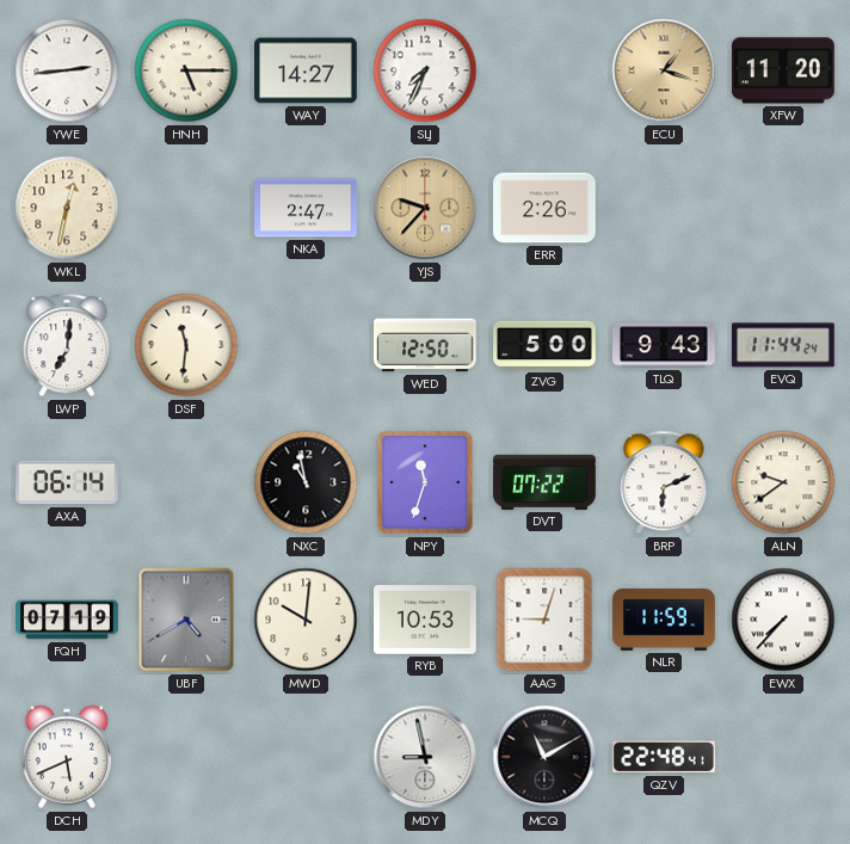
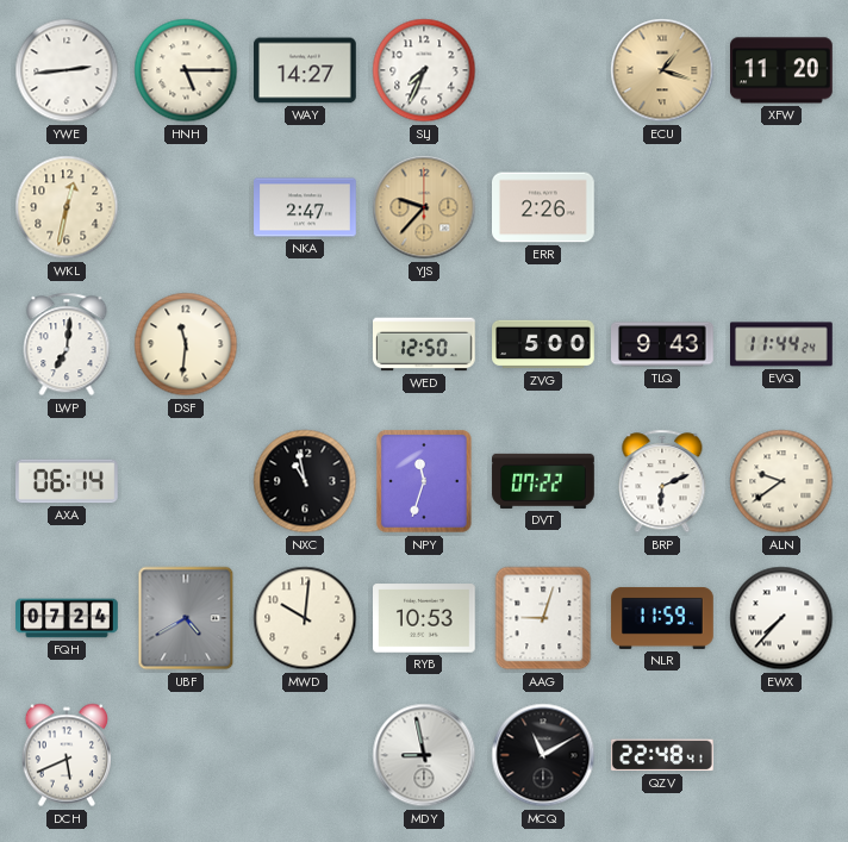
FQH: 07:19 -> 07:24 (67, 618)
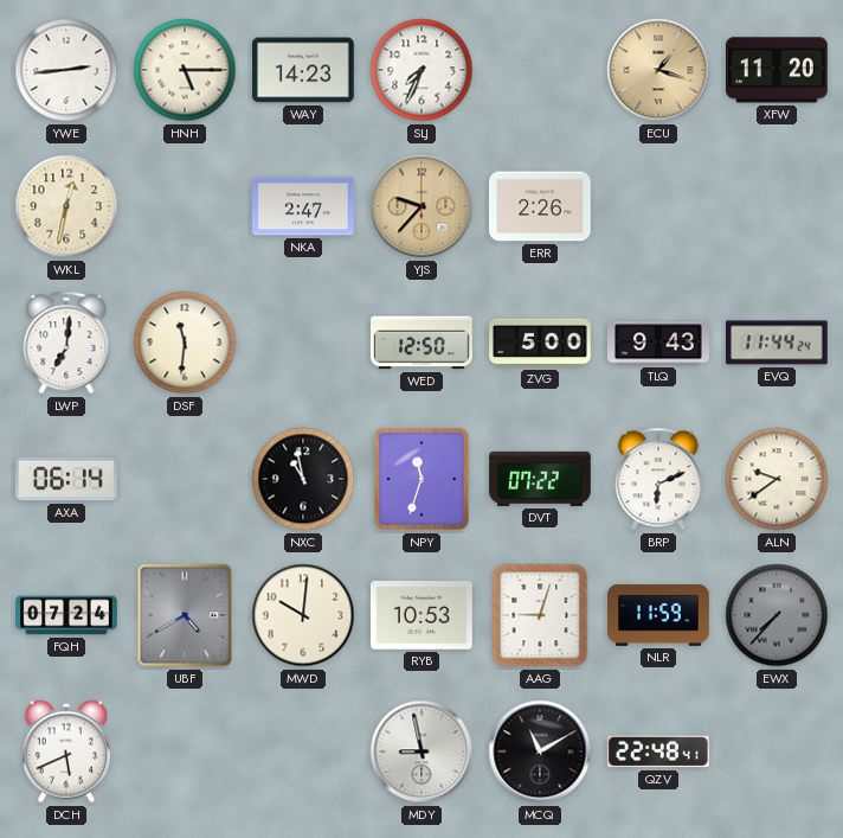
WAY: 14:27 -> 14:23 (303, 70)
EWX dial: white -> grey (777, 615)
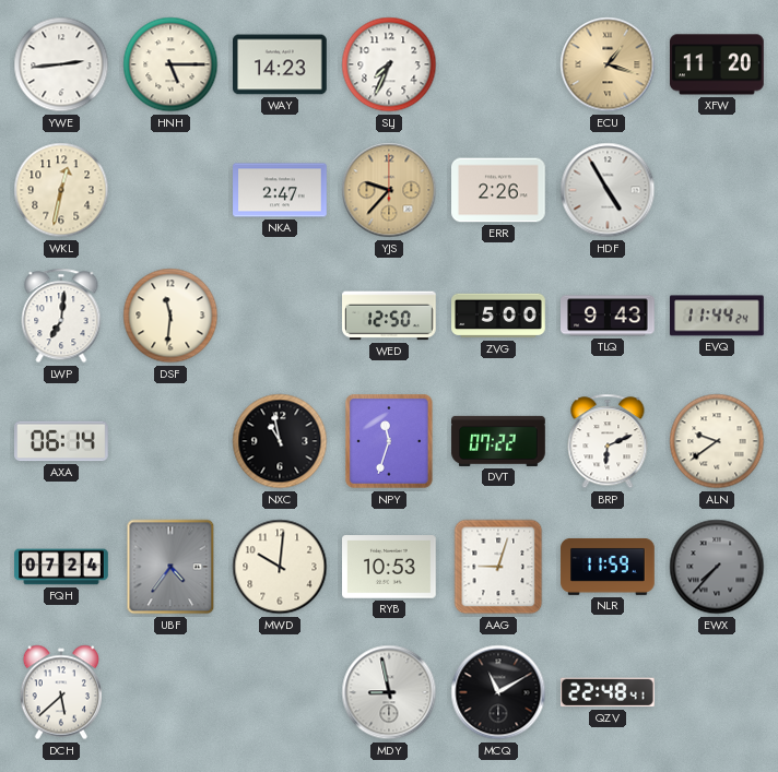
HDF: none -> 4:55 (608, 190)
UBF: 4:40 -> 4:36 (170, 567)
DCH: 5:41 -> 5:38 (60, 692)
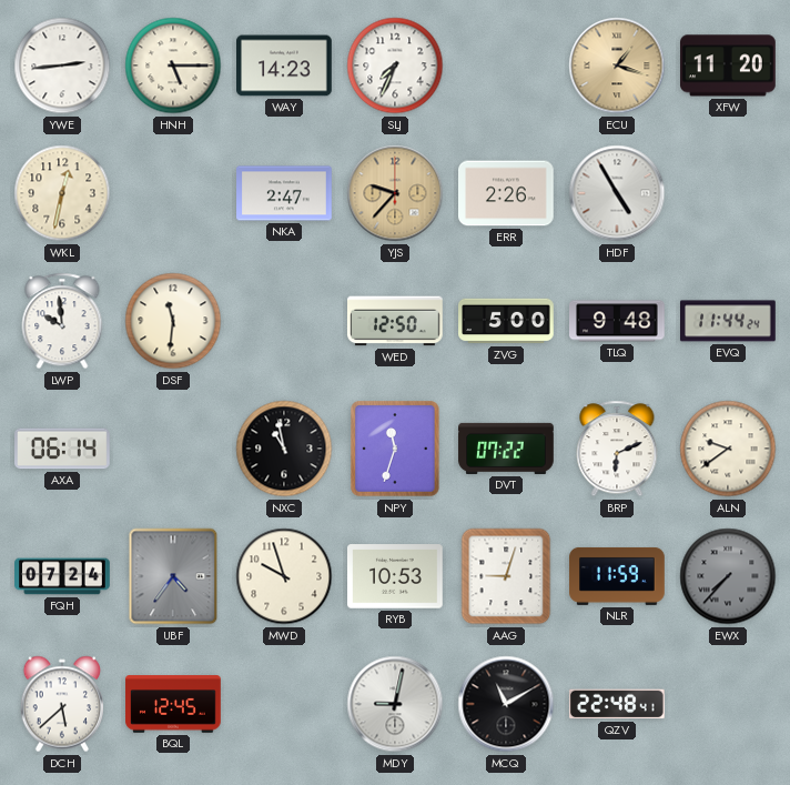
LWP: 7:01 -> 9:59 (62, 321)
TLQ: 9:43 -> 9:48 (617, 321)
MWD: 10:01 -> 9:57 (284, 576)
BQL: none -> 12:45 (173, 704)
MDY: 8:58 -> 9:02 (395, 704)
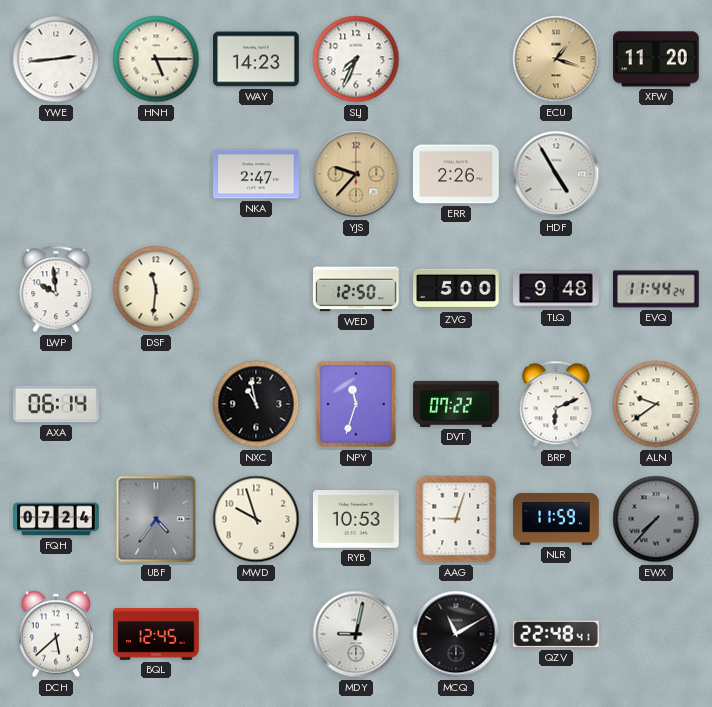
WKL: 12:32 -> none (62, 193)
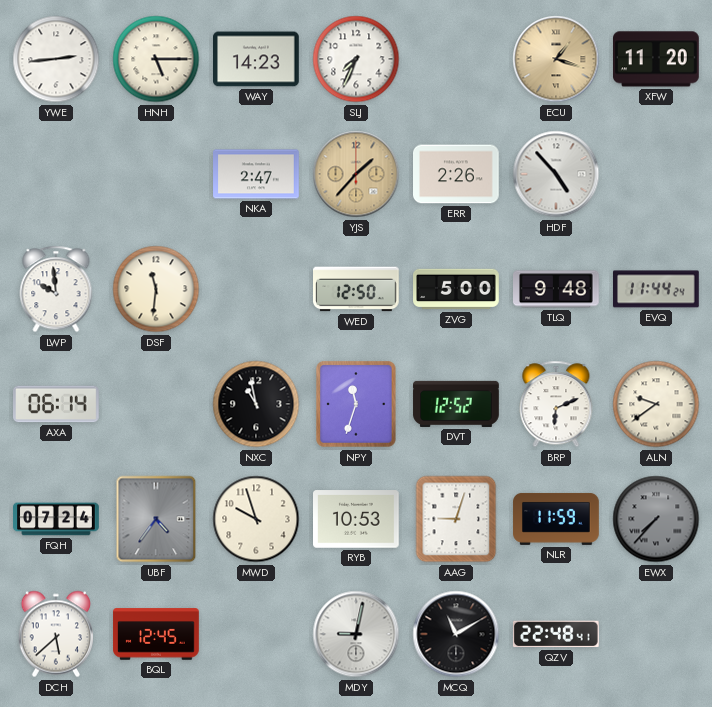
YJS: 9:37 -> 1:37 (356, 174)
HDF: 4:55 -> 4:53 (556, 174)
DVT: 07:22 -> 12:52 (456, 404)
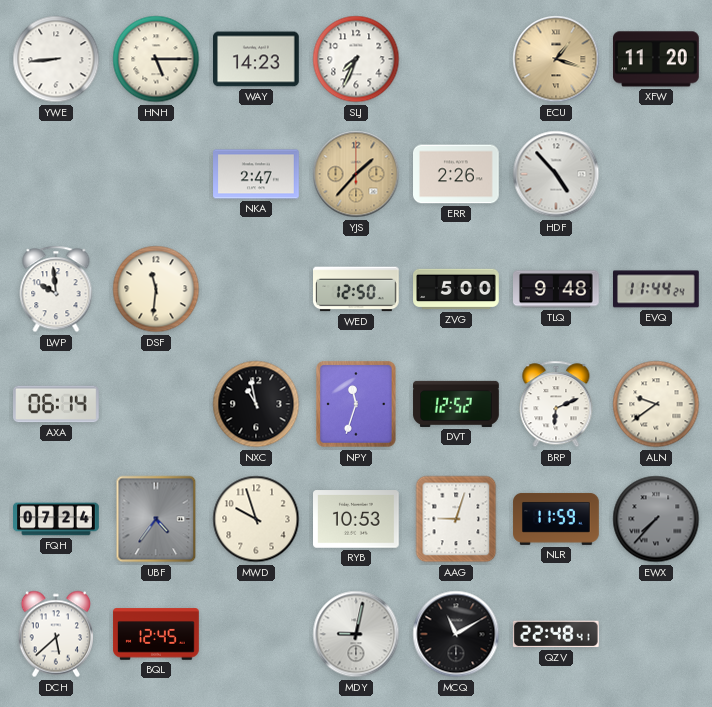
YWE: 2:44 -> 8:44 (56, 59)
